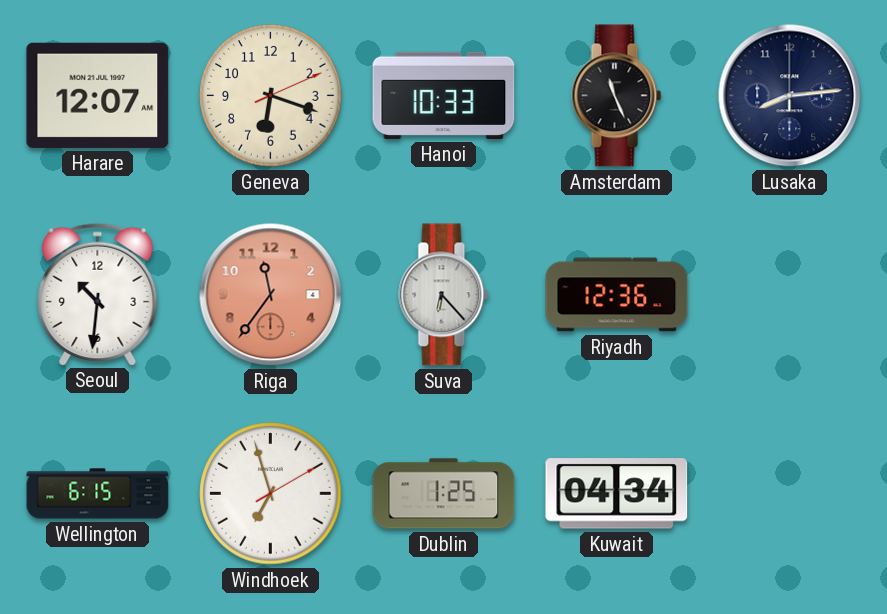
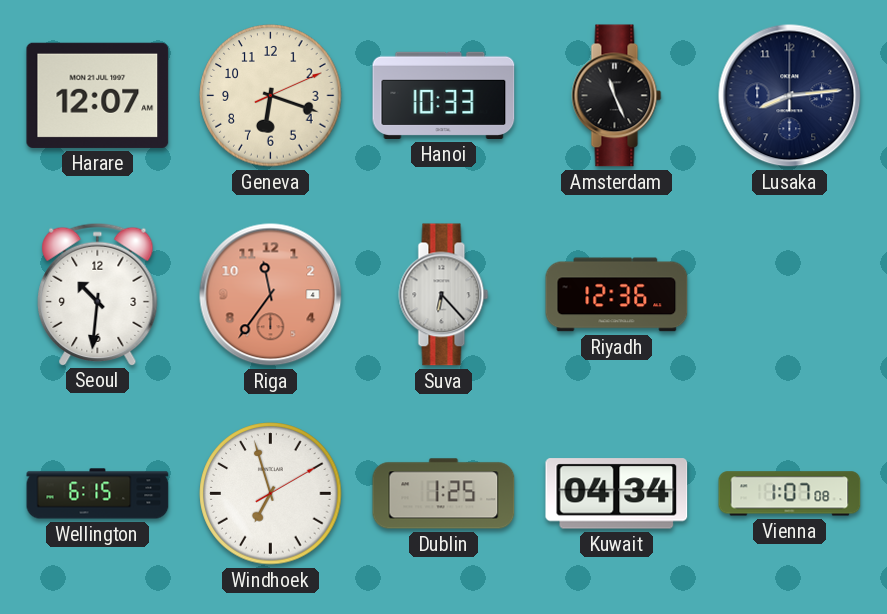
Vienna: none -> 1:07 (790, 494)
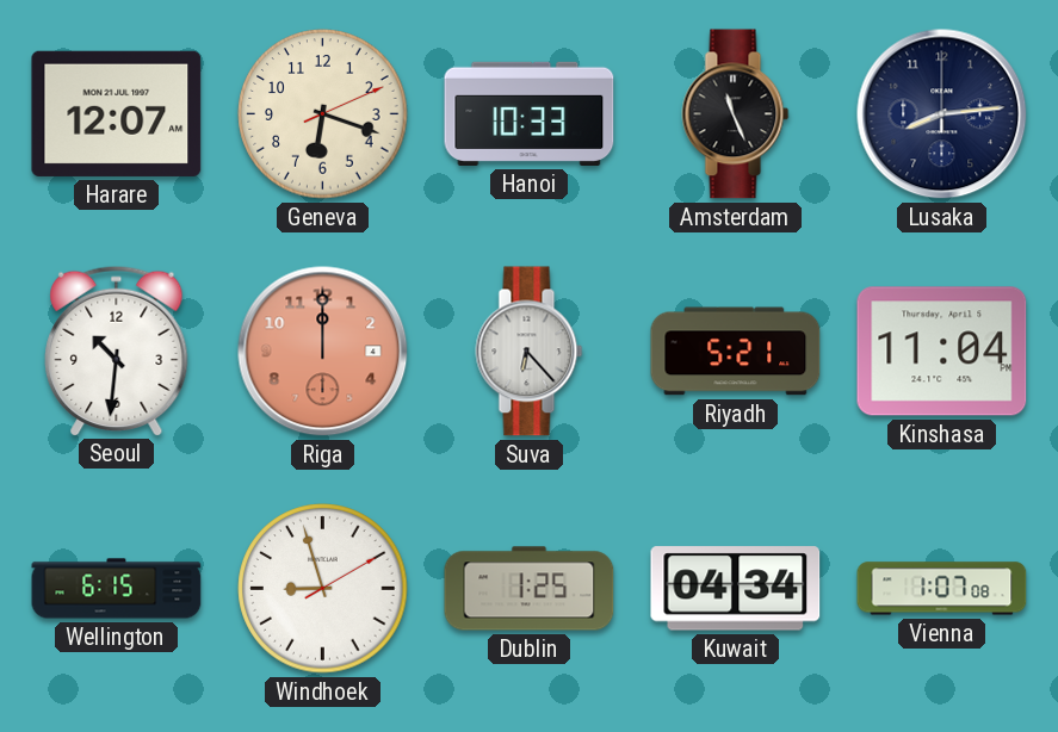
Riga: 11:36 -> 12:00 (323, 352)
Riyadh: 12:36 -> 5:21 (736, 352)
Kinshasa: none -> 11:04 (942, 352)
Windhoek: 6:57 -> 8:57 (323, 589)
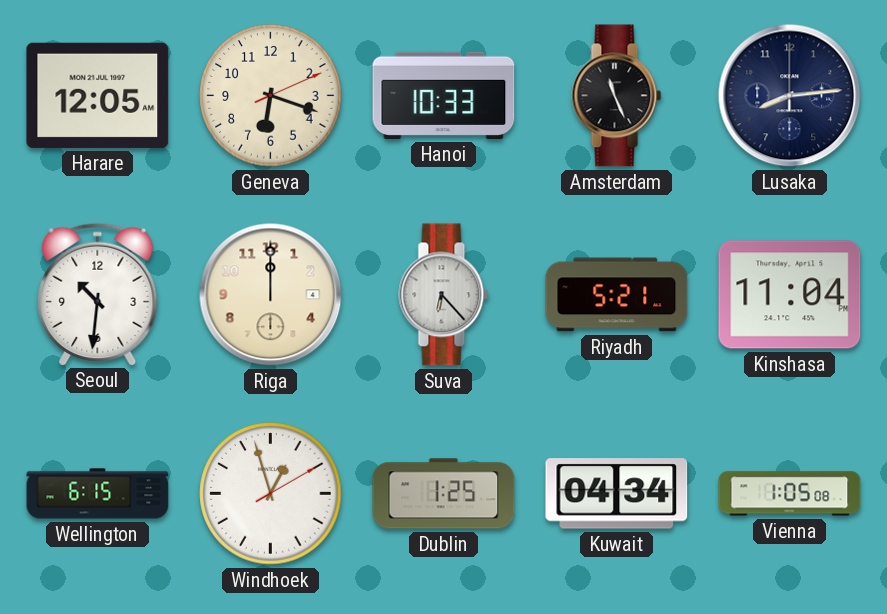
Harare: 12:07 -> 12:05 (98, 95)
Riga dial: salmon -> cream (271, 295)
Windhoek: 8:57 -> 12:57 (271, 494)
Vienna: 1:07 -> 1:05 (790, 494)
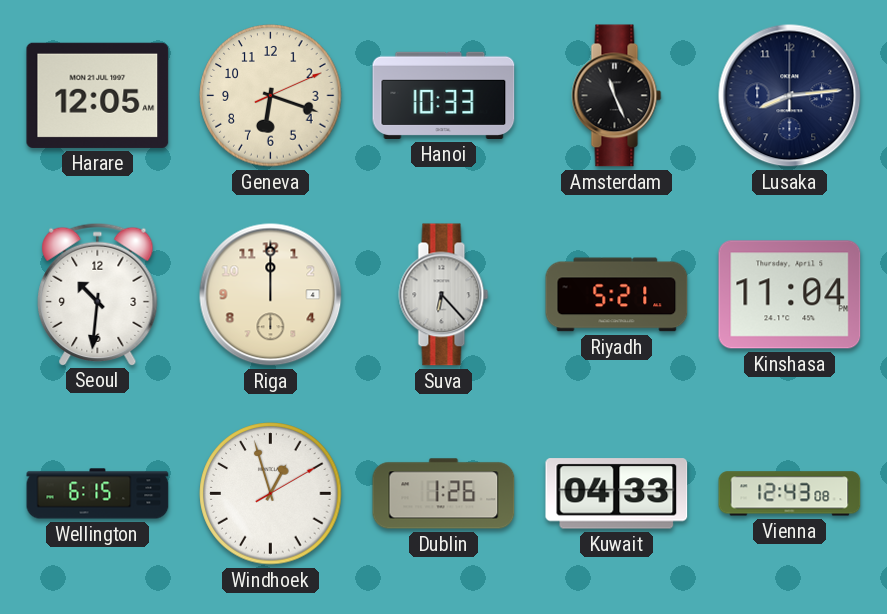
Dublin: 1:25 -> 1:26 (444, 494)
Kuwait: 04:34 -> 04:33 (617, 494)
Vienna: 1:05 -> 12:43 (790, 494)
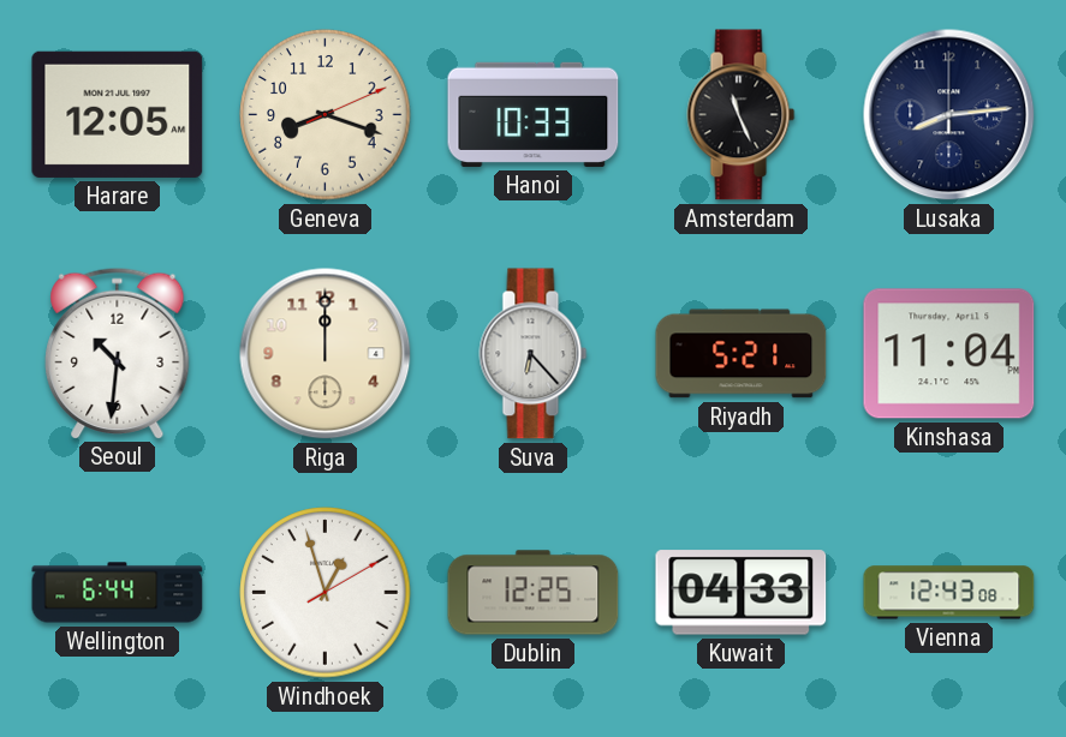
Geneva: 6:18 -> 8:18 (326, 115)
Wellington: 6:15 -> 6:44 (118, 593)
Dublin: 1:26 -> 12:25 (534, 593)
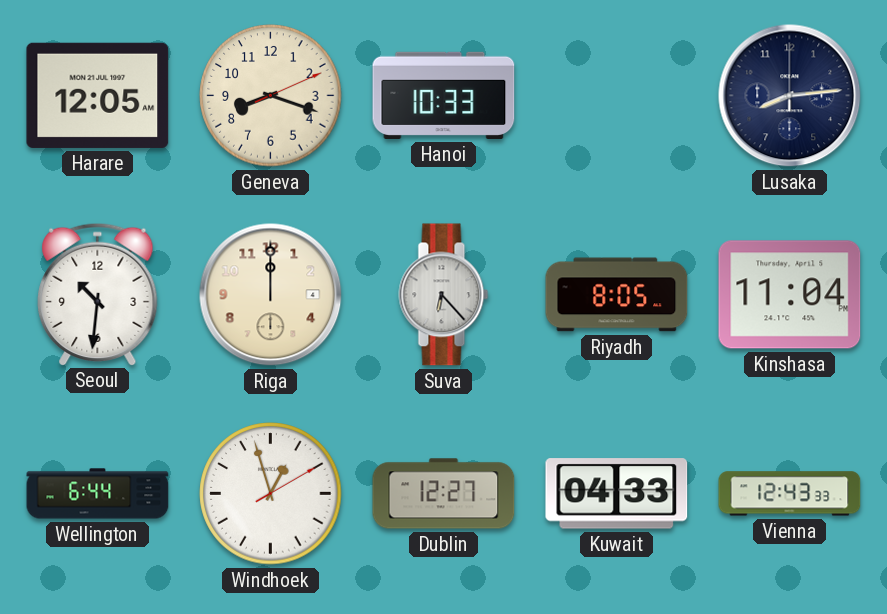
Amsterdam: 11:26 -> none (742, 115)
Riyadh: 5:21 -> 8:05 (617, 295)
Dublin: 12:25 -> 12:27 (444, 494)
Vienna: 12:43:08 -> 12:43:33 (790, 494)
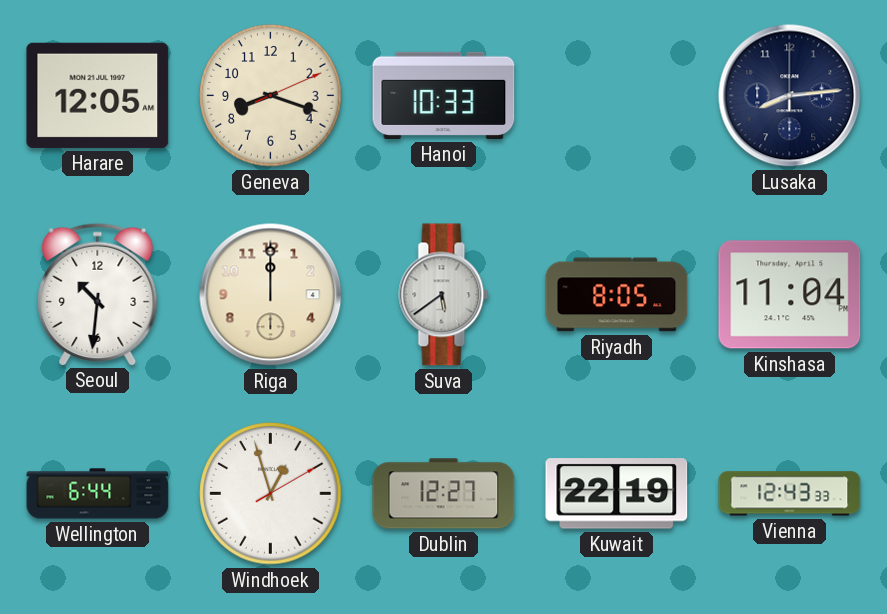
Suva: 6:23 -> 5:39 (444, 295)
Kuwait: 04:33 -> 22:19 (617, 494)
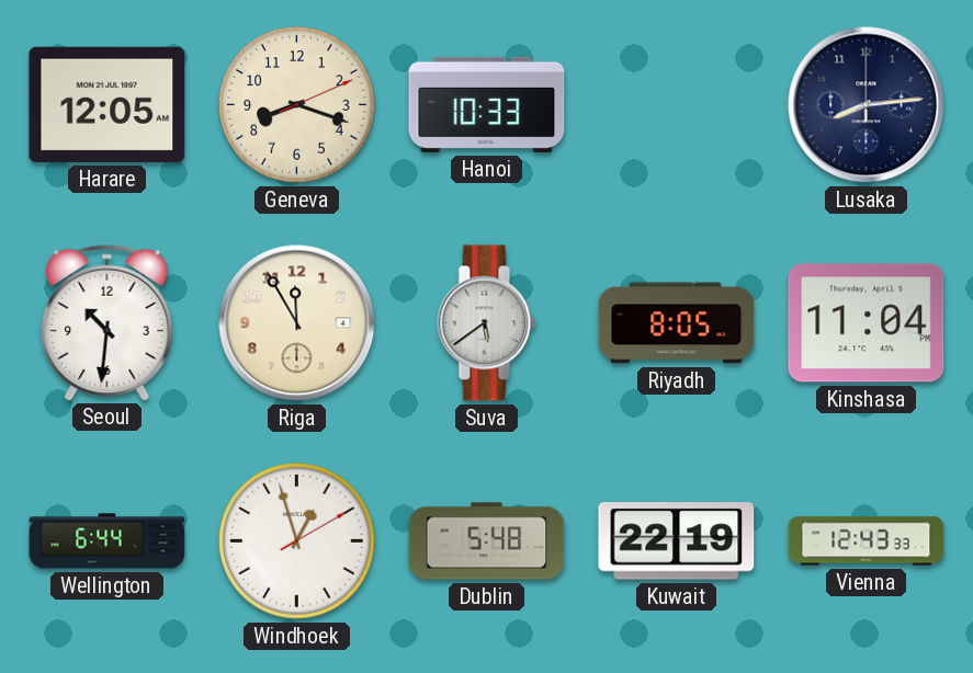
Riga: 12:00 -> 11:55 (297, 323)
Dublin: 12:27 -> 5:48 (487, 541)
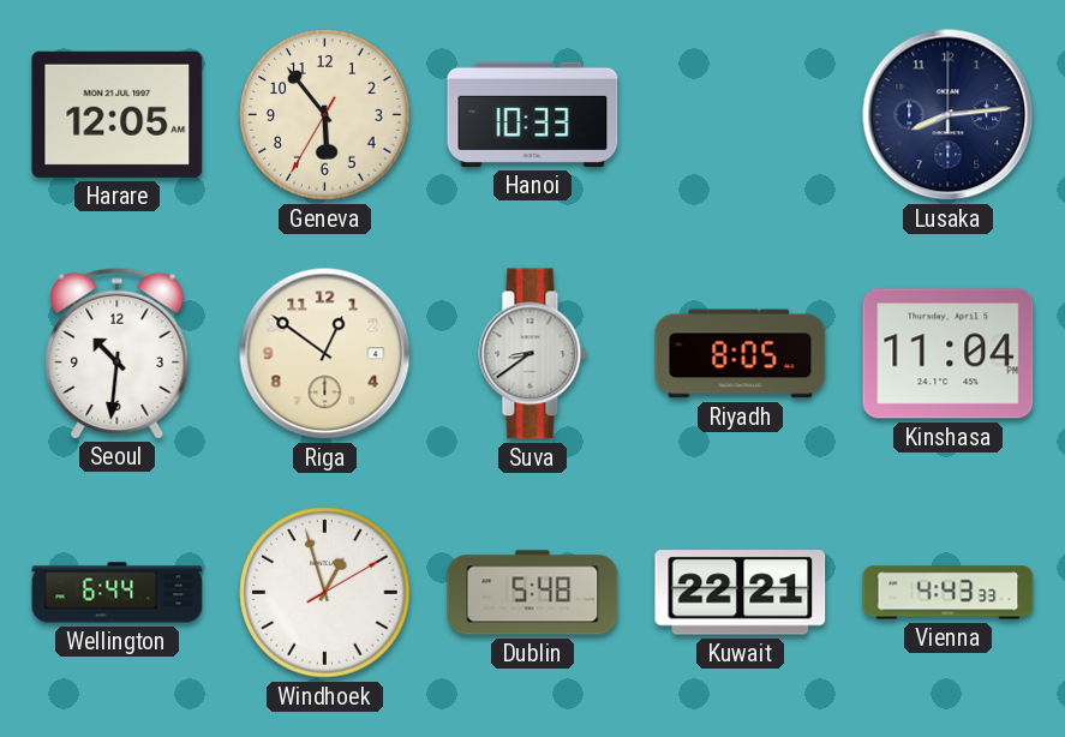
Geneva: 8:18 -> 5:53 (325, 115)
Riga: 11:55 -> 12:51 (325, 354)
Suva: 5:39 -> 8:39 (533, 354)
Kuwait: 22:19 -> 22:21 (741, 593)
Vienna: 12:43 -> 4:43 (949, 593)
